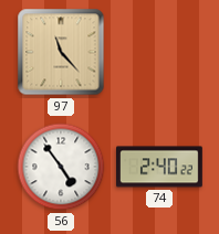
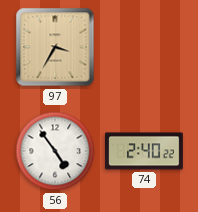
97: 11:23 -> 3:35 (55, 47)
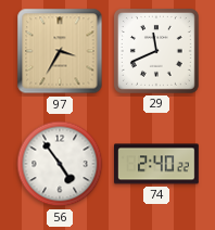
29: none -> 11:41 (157, 52)
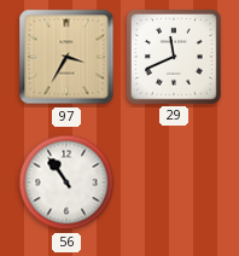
56: 4:54 -> 10:54 (66, 182)
74: 2:40 -> none (157, 164)
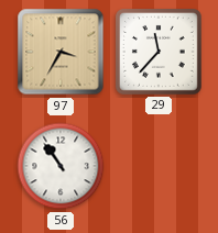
29: 11:41 -> 11:37 (160, 53)
